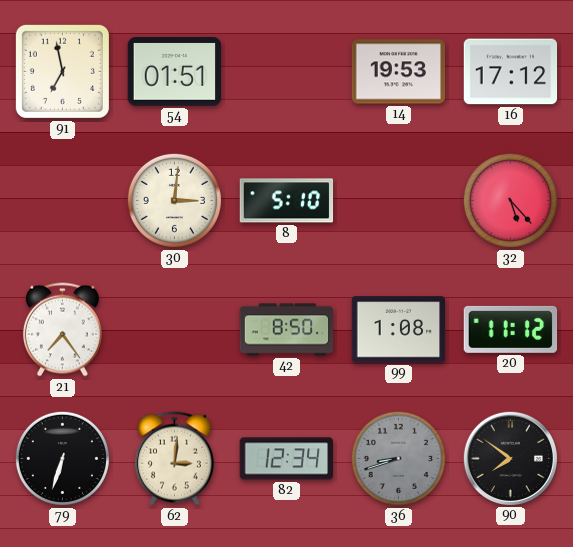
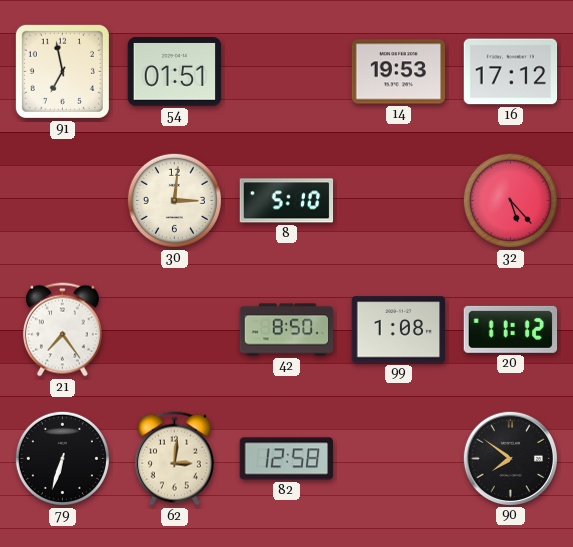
82: 12:34 -> 12:58 (287, 459)
36: 8:42 -> none (398, 458)
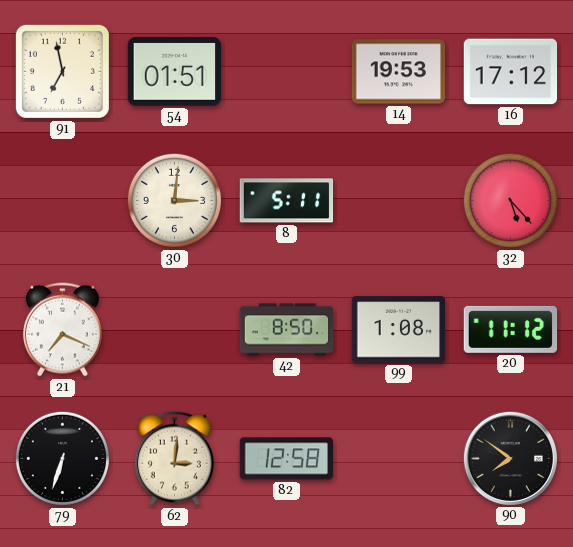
8: 5:10 -> 5:11 (287, 201)
21: 7:24 -> 7:19 (62, 330)
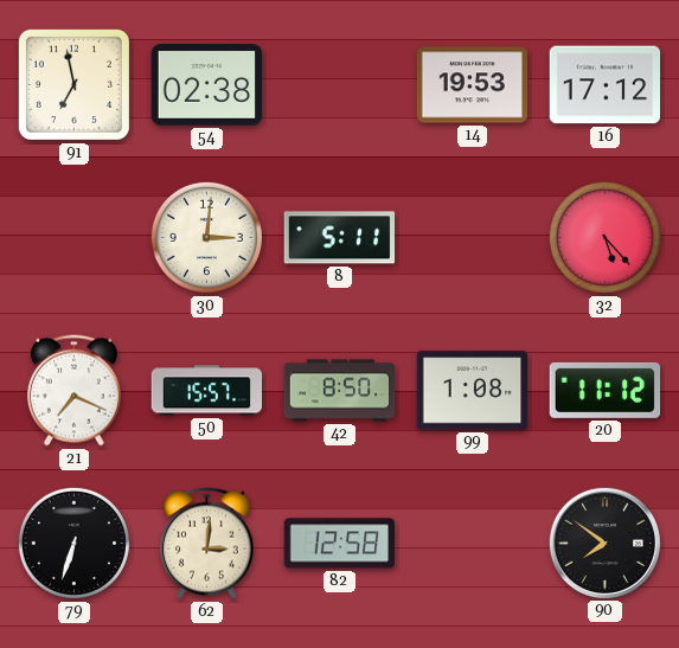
54: 01:51 -> 02:38 (207, 85)
50: none -> 15:57 (207, 391)
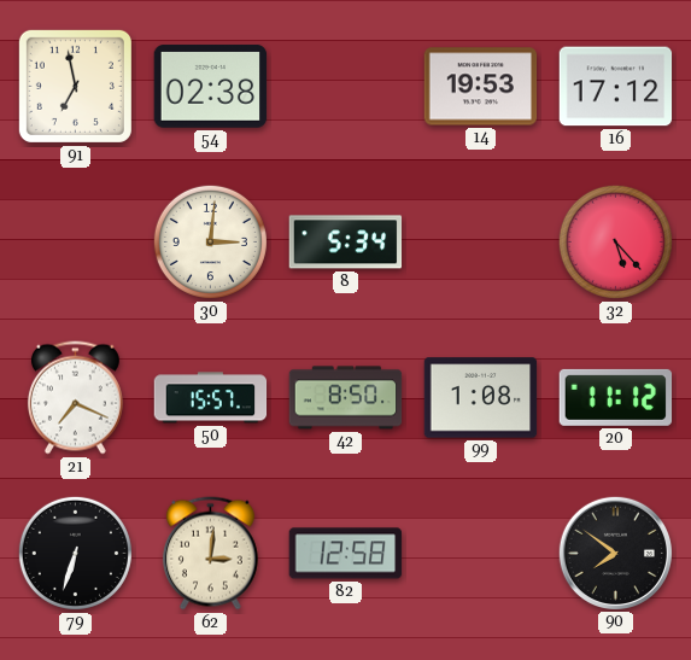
8: 5:11 -> 5:34 (346, 243)
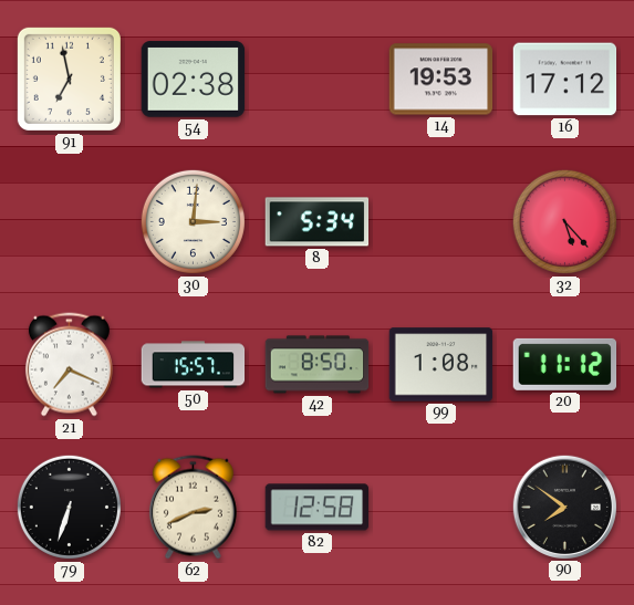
62: 3:01 -> 2:41 (193, 508)
